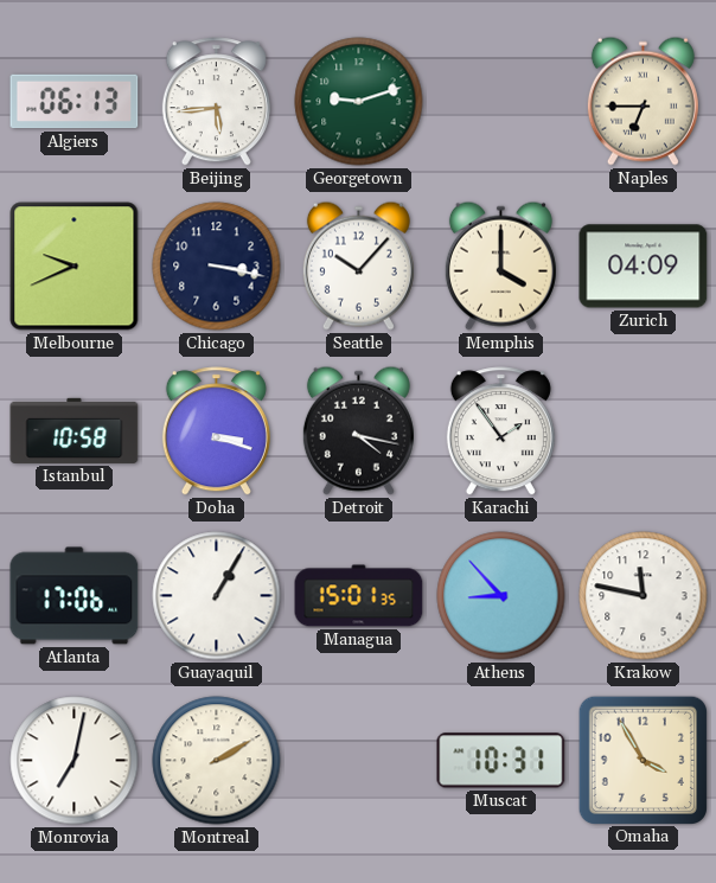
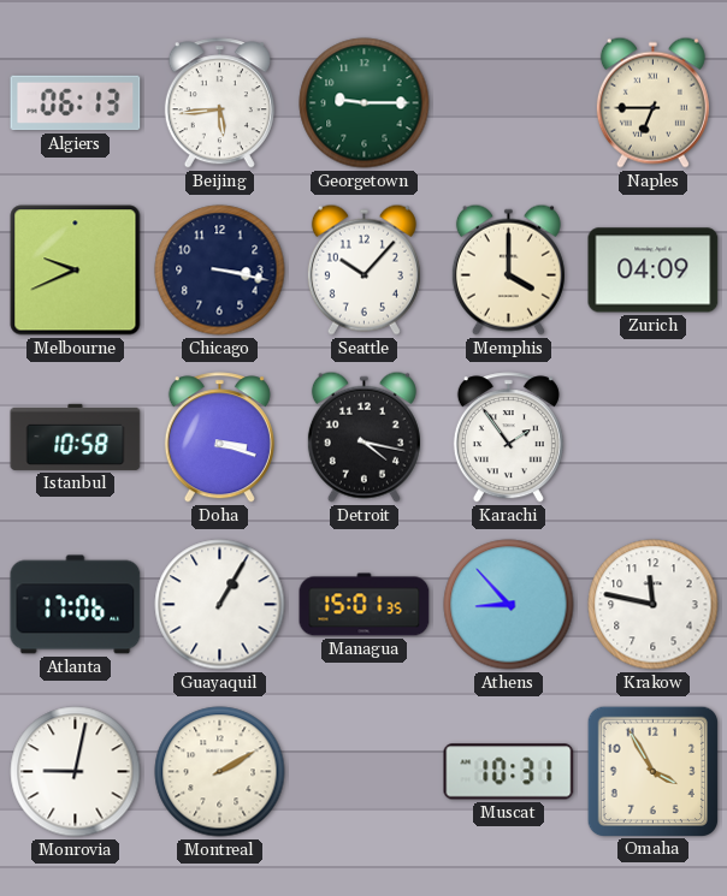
Georgetown: 9:12 -> 9:15 (365, 103)
Monrovia: 7:02 -> 9:02 (76, 772)
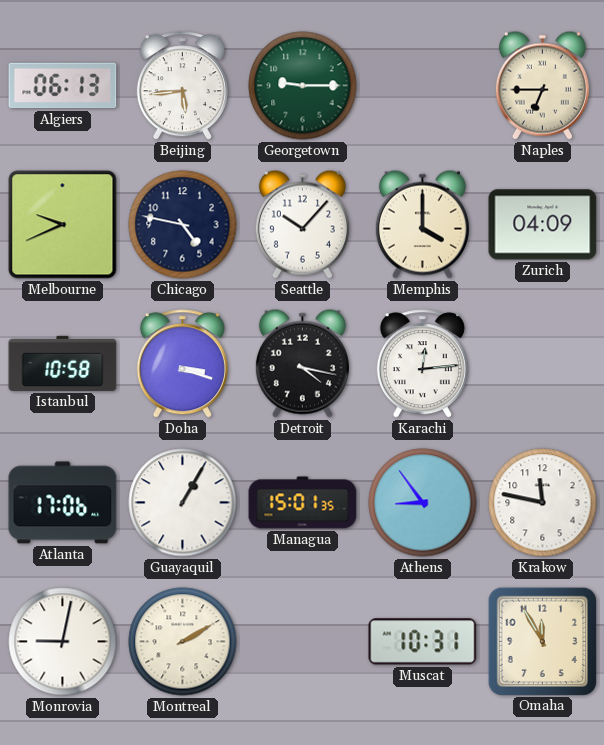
Chicago: 3:17 -> 4:47 (183, 225)
Karachi: 1:54 -> 12:14 (422, 364)
Athens: 8:53 -> 8:54 (423, 503)
Omaha: 3:55 -> 11:55 (542, 641)
